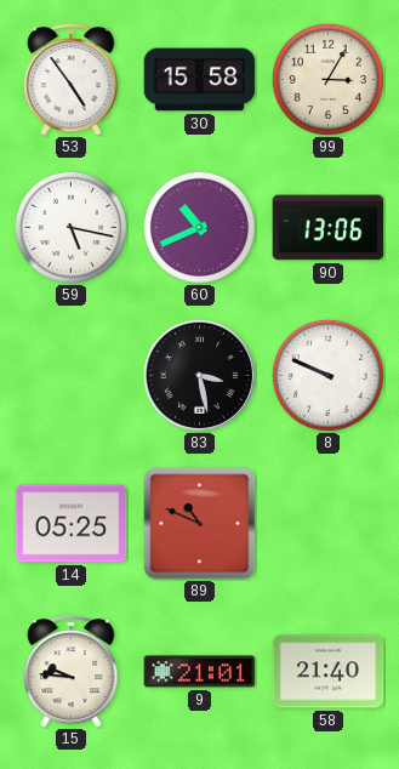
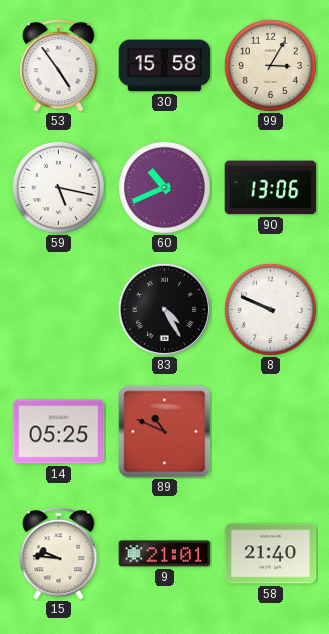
83: 3:28 -> 4:25 (164, 309)
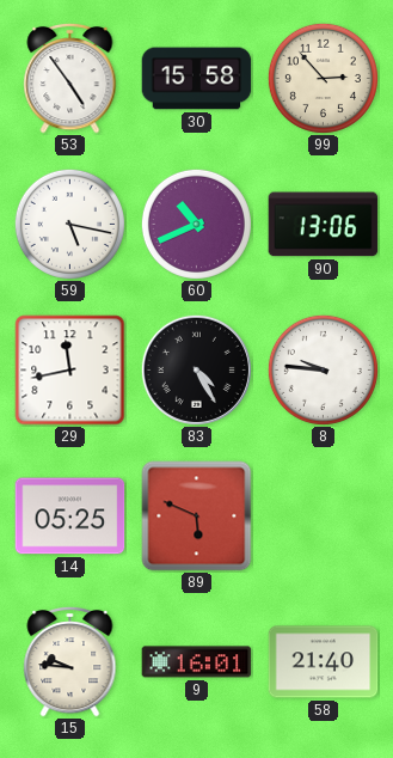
99: 3:05 -> 2:53 (323, 78)
29: none -> 11:43 (70, 371)
8: 9:49 -> 9:46 (323, 369)
89: 10:49 -> 5:49 (197, 516)
9: 21:01 -> 16:01 (197, 662)
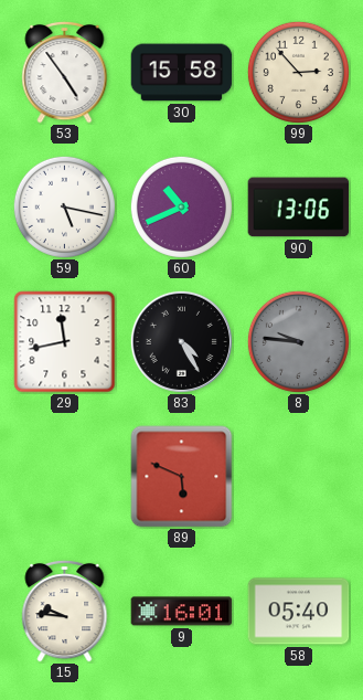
8 dial: white -> grey (298, 341)
14: 05:25 -> none (70, 516)
58: 21:40 -> 05:40 (299, 612)
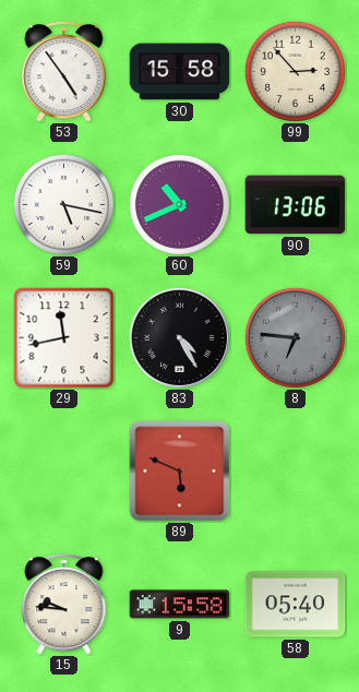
8: 9:46 -> 6:46 (295, 337)
9: 16:01 -> 15:58 (180, 605)
